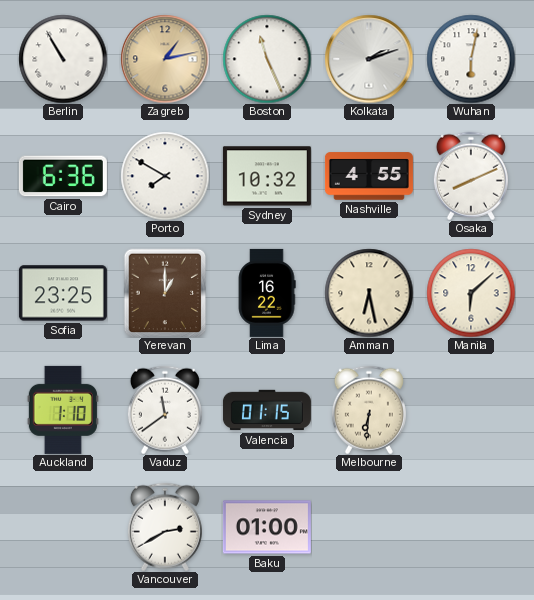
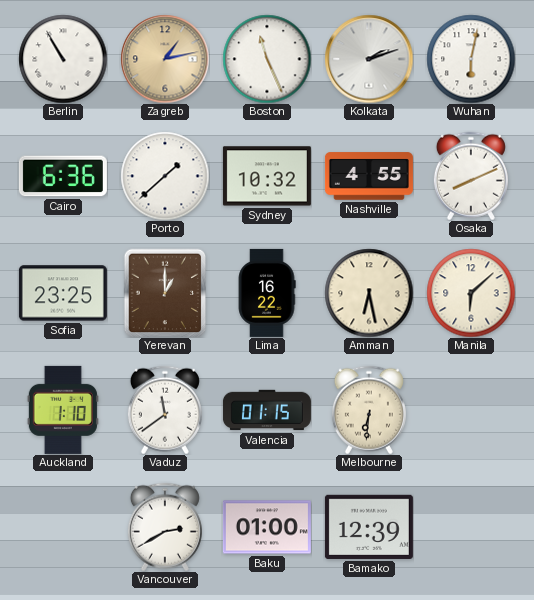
Porto: 7:50 -> 1:38 (165, 176)
Bamako: none -> 12:39 (369, 527)
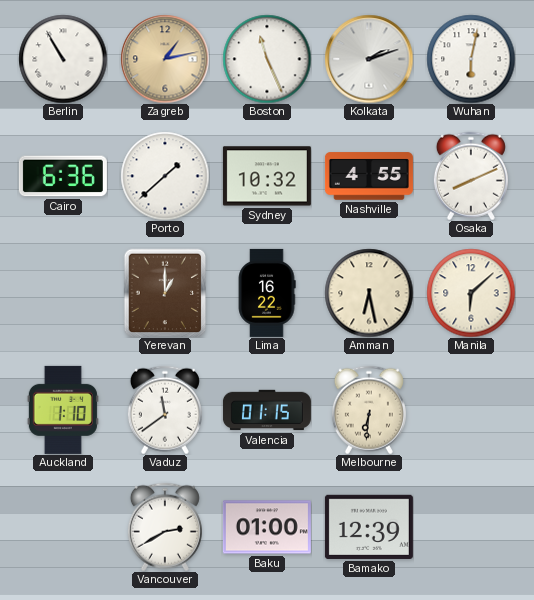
Sofia: 23:25 -> none (63, 293)
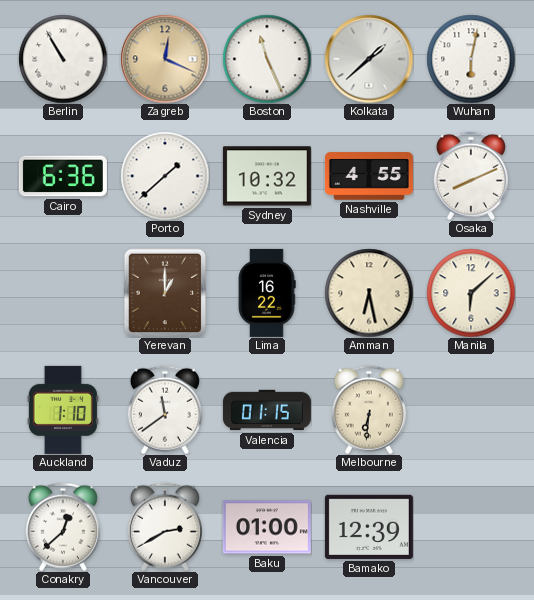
Zagreb: 1:13 -> 12:19 (165, 59)
Kolkata: 2:12 -> 1:38 (369, 59)
Conakry: none -> 12:38 (63, 527)
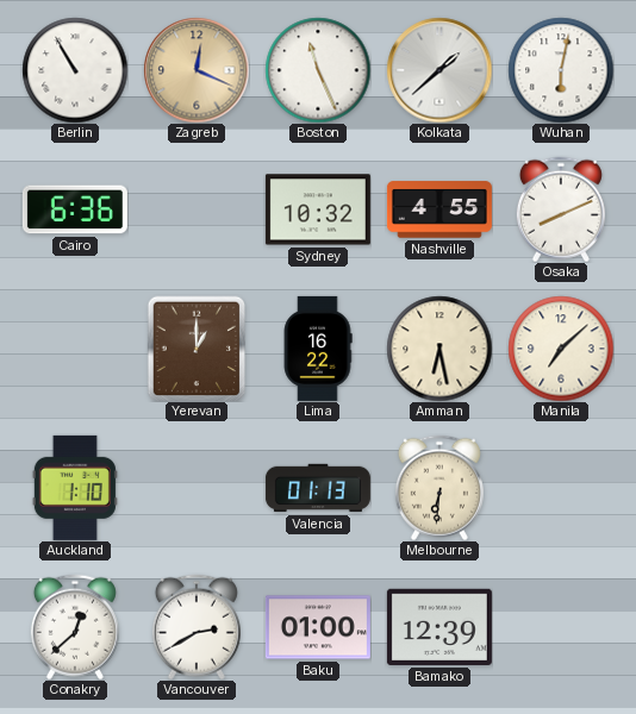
Porto: 1:38 -> none (165, 176)
Manila: 6:08 -> 7:08 (561, 349)
Vaduz: 11:39 -> none (165, 410)
Valencia: 01:15 -> 01:13 (318, 488)
